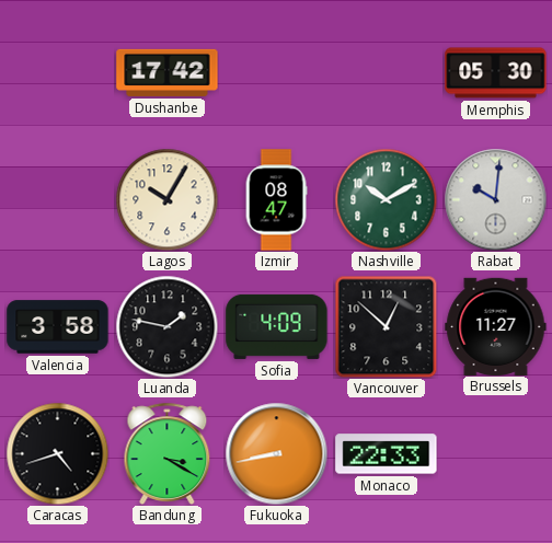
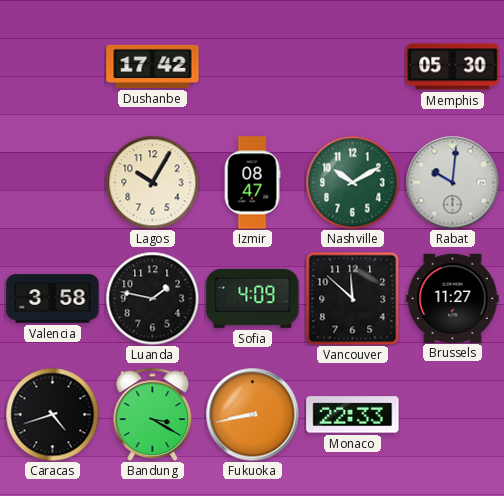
Vancouver: 12:52 -> 11:52 (352, 298)
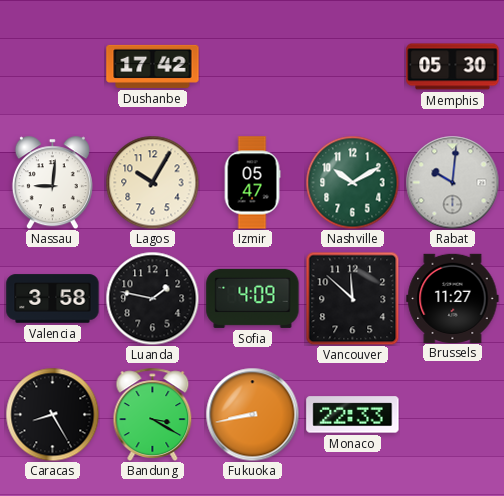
Nassau: none -> 9:01 (52, 182)
Izmir: 08:47 -> 05:47 (252, 183)
Caracas: 4:42 -> 8:25 (52, 414)
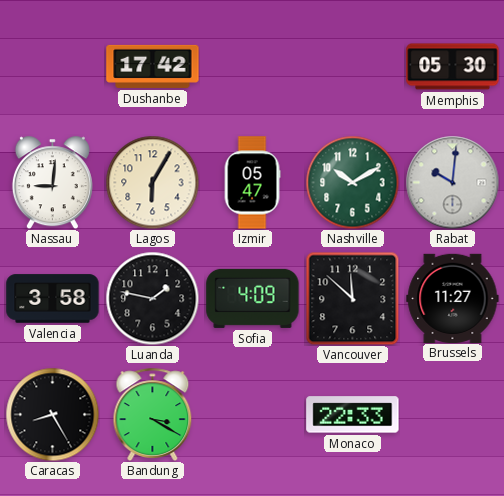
Lagos: 10:05 -> 6:05 (152, 182)
Fukuoka: 8:43 -> none (252, 414)
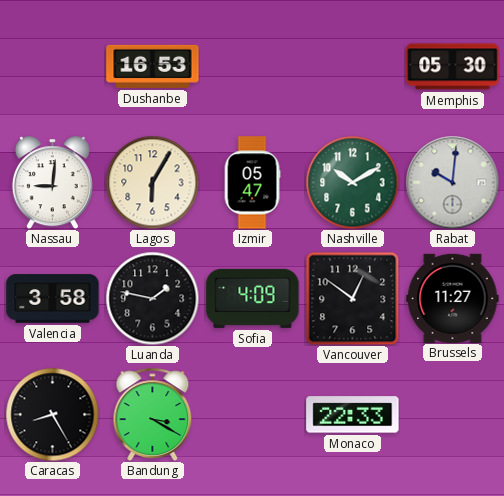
Dushanbe: 17:42 -> 16:53 (153, 66)
Vancouver: 11:52 -> 12:51 (352, 298)
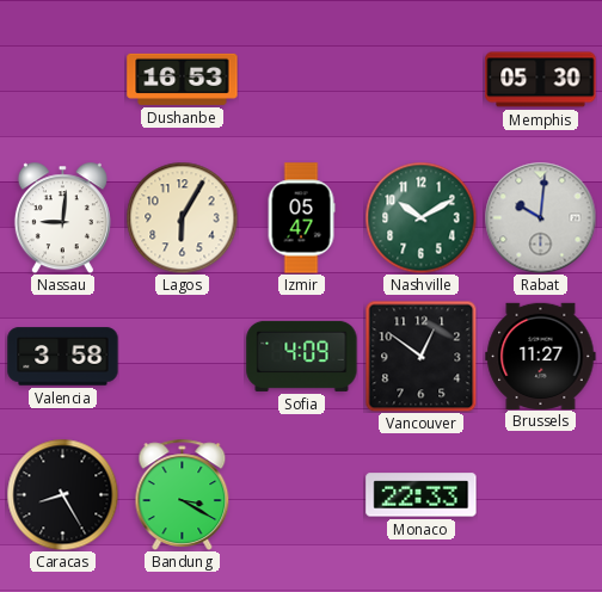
Luanda: 1:47 -> none (152, 298)
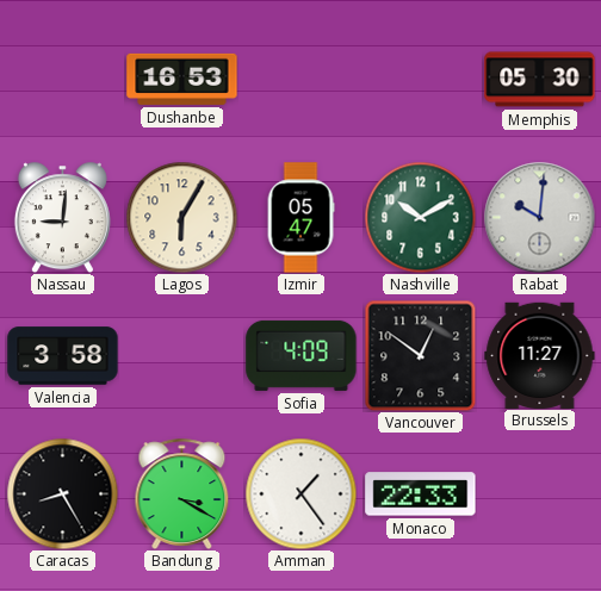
Amman: none -> 1:24 (300, 493)
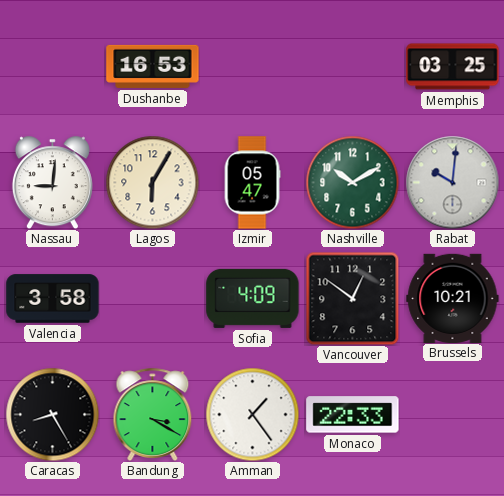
Memphis: 05:30 -> 03:25 (453, 67)
Brussels: 11:27 -> 10:21 (453, 298)
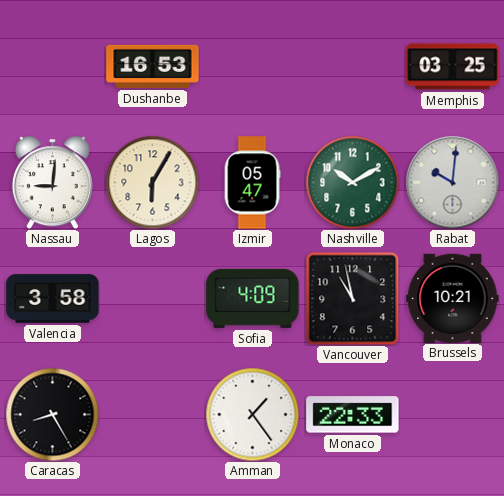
Vancouver: 12:51 -> 10:58 (352, 298)
Bandung: 3:20 -> none (153, 414)
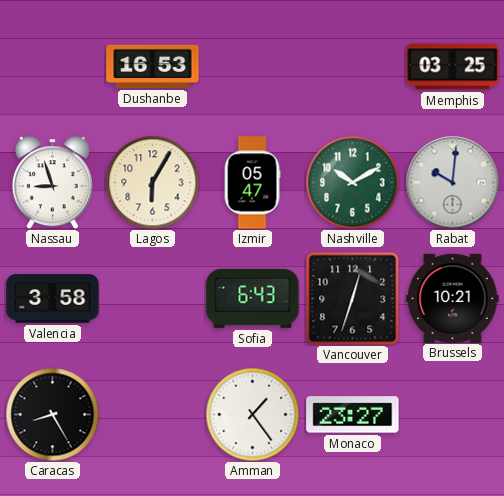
Nassau: 9:01 -> 8:57 (52, 182)
Sofia: 4:09 -> 6:43 (253, 298)
Vancouver: 10:58 -> 12:33 (352, 298)
Monaco: 22:33 -> 23:27 (353, 415)
